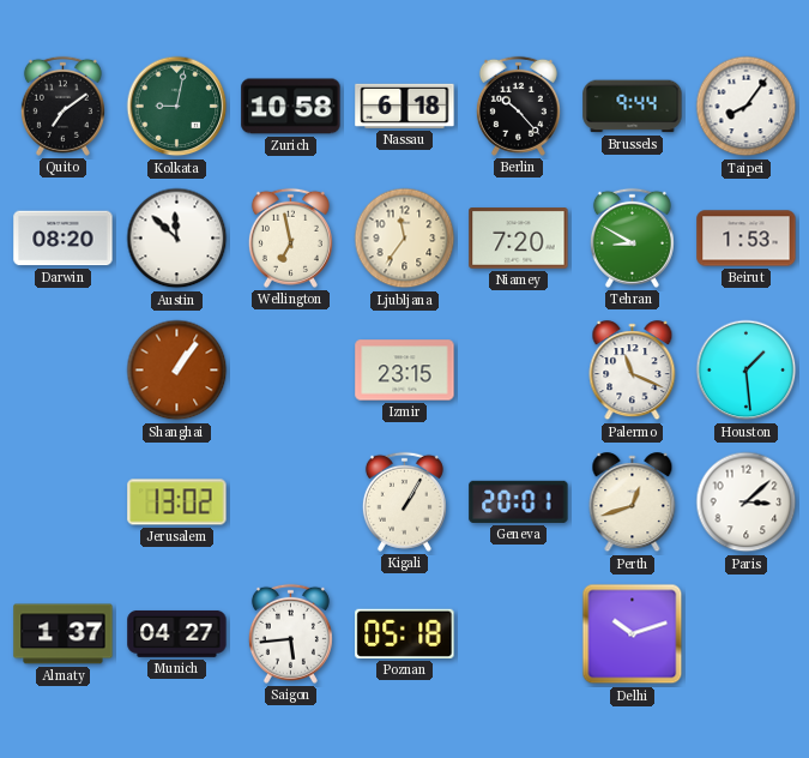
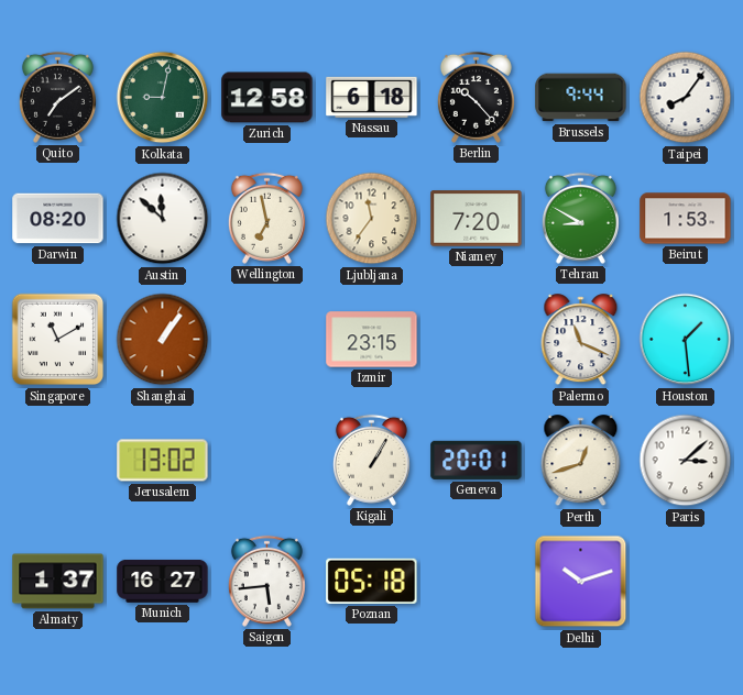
Zurich: 10:58 -> 12:58 (267, 98)
Singapore: none -> 11:10 (58, 340)
Munich: 04:27 -> 16:27 (163, 581)
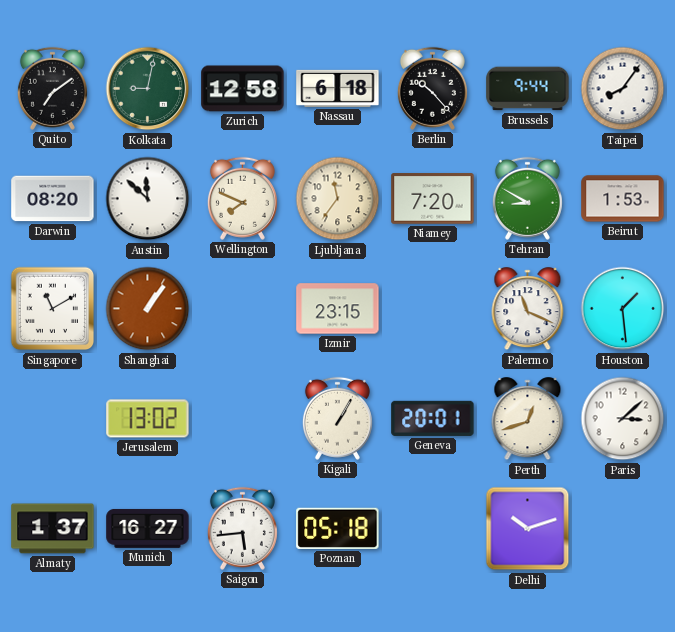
Wellington: 6:58 -> 7:49 (242, 198)
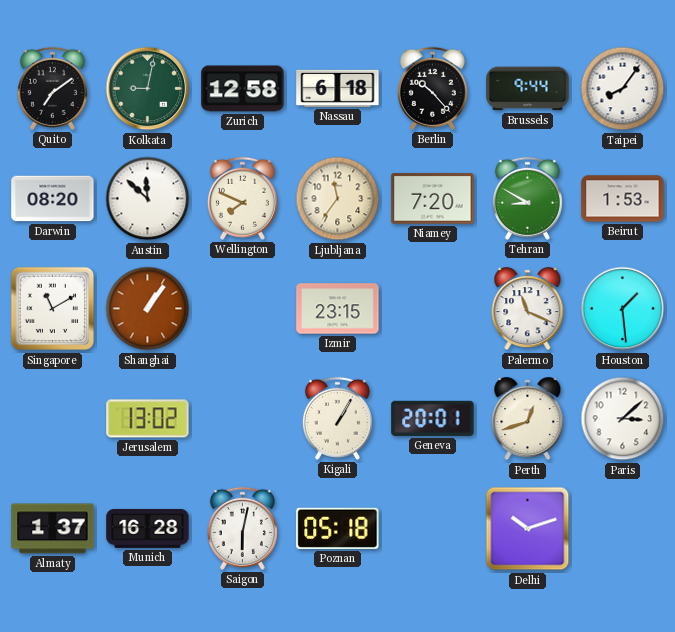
Munich: 16:27 -> 16:28 (148, 528)
Saigon: 5:44 -> 6:02 (242, 528)
